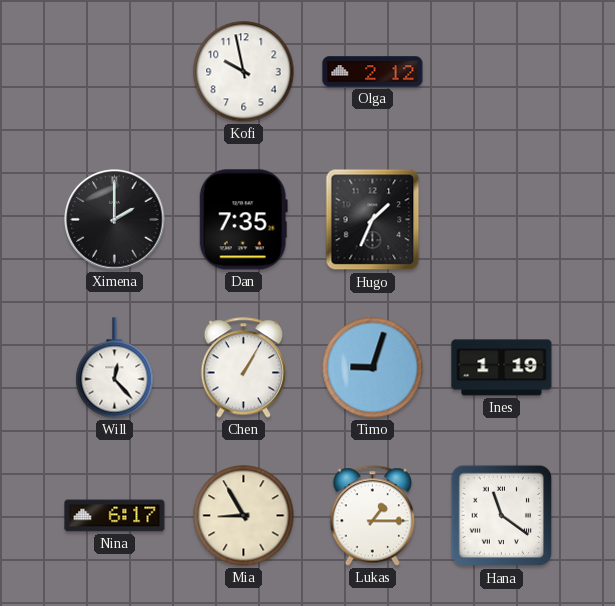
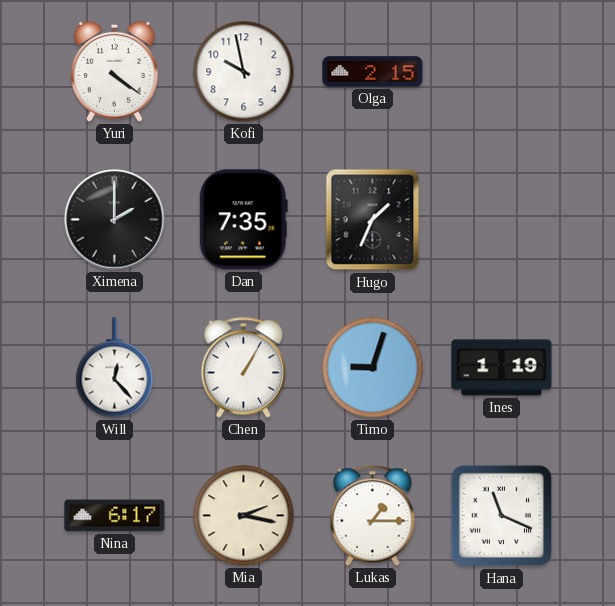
Yuri: none -> 4:21 (114, 71)
Olga: 2:12 -> 2:15 (373, 72)
Mia: 8:55 -> 2:17 (244, 516)
Hana: 11:21 -> 11:19 (502, 516)
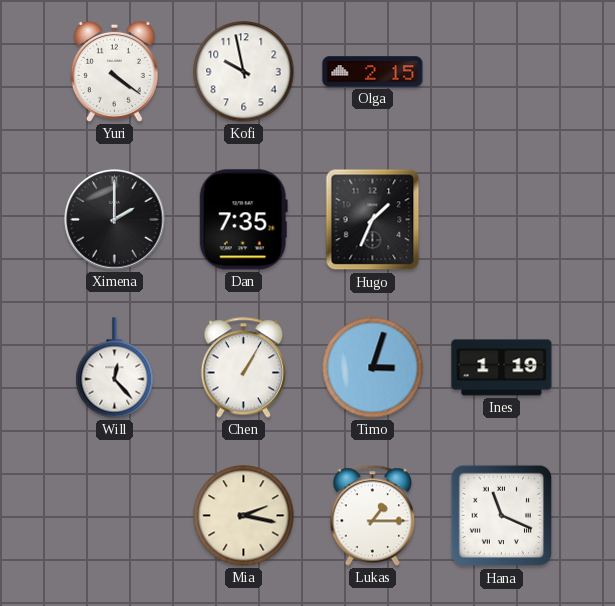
Timo: 9:03 -> 3:03 (373, 368)
Nina: 6:17 -> none (115, 516)
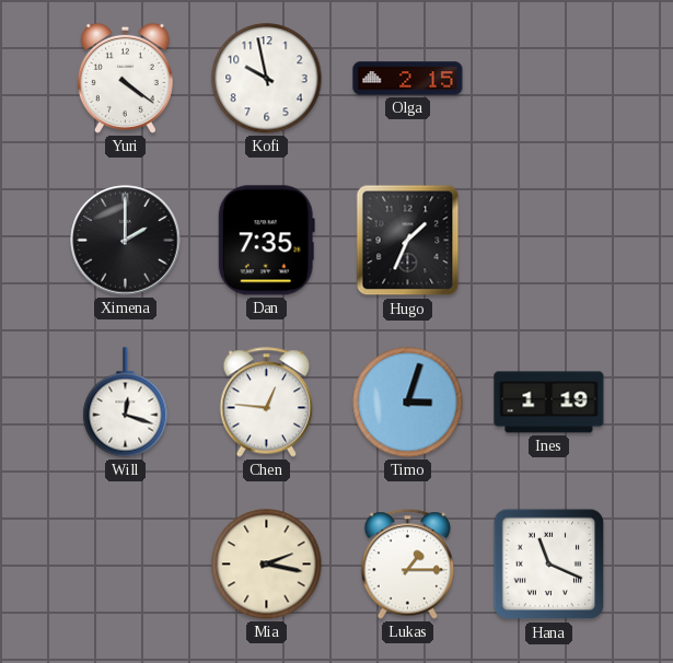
Will: 12:23 -> 12:18 (126, 403)
Chen: 1:05 -> 12:46 (267, 403)
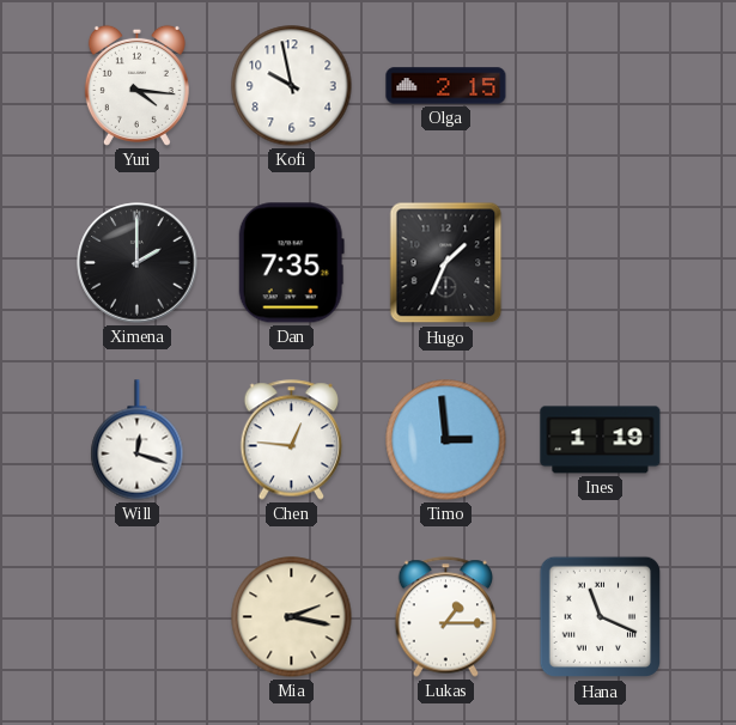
Yuri: 4:21 -> 4:16 (136, 85)
Timo: 3:03 -> 2:59 (446, 440)
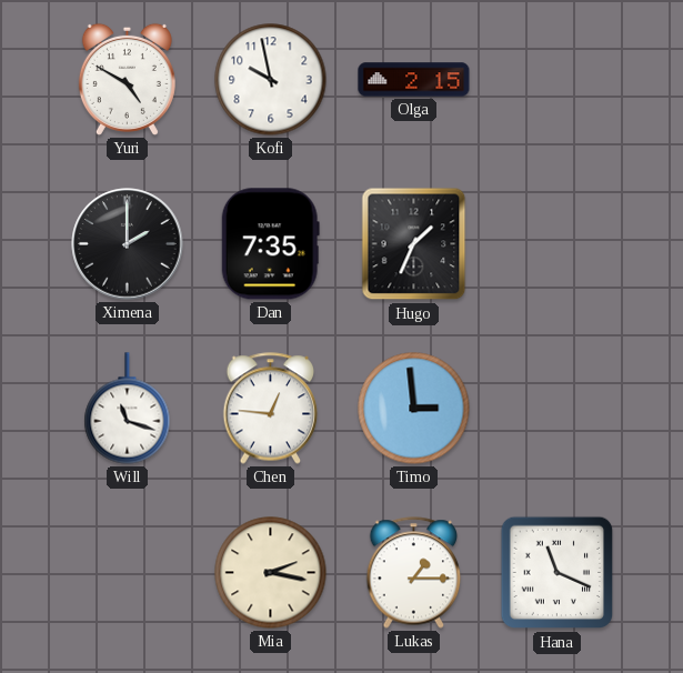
Yuri: 4:16 -> 4:50 (127, 79)
Will: 12:18 -> 11:18 (128, 409)
Ines: 1:19 -> none (601, 440)
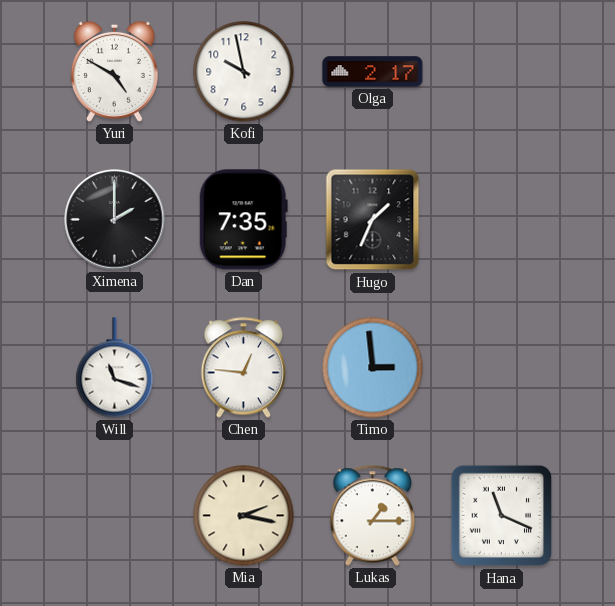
Olga: 2:15 -> 2:17 (373, 72)
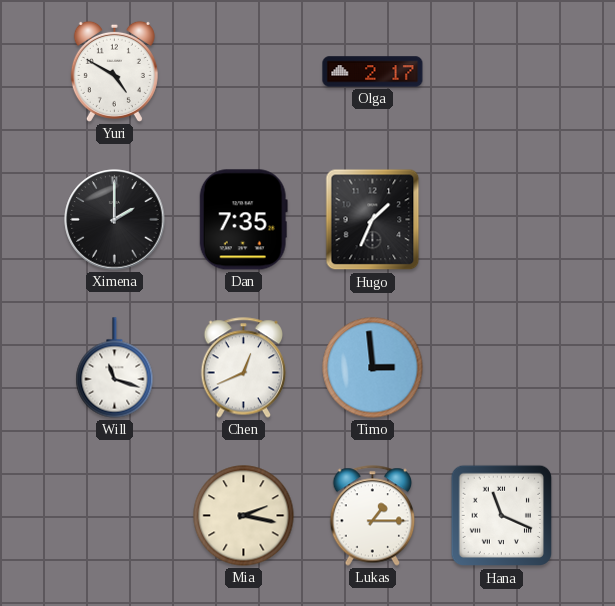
Kofi: 9:58 -> none (244, 72)
Chen: 12:46 -> 12:41 (244, 368)
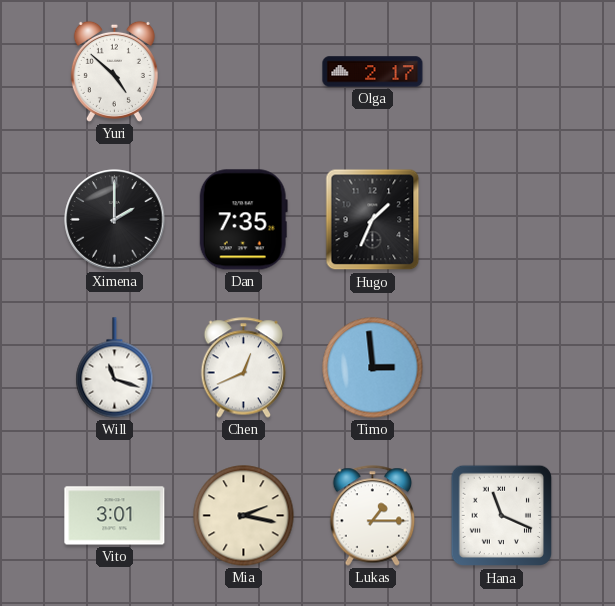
Yuri: 4:50 -> 4:52 (114, 71)
Vito: none -> 3:01 (115, 516)
